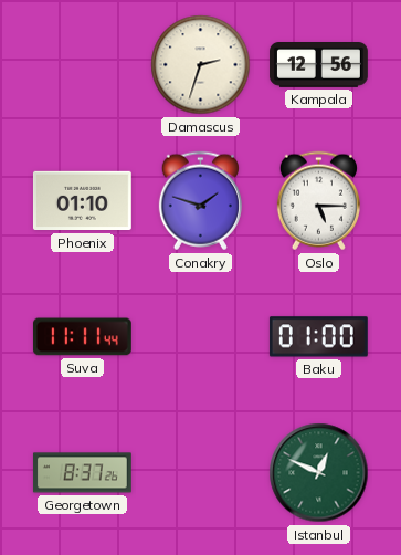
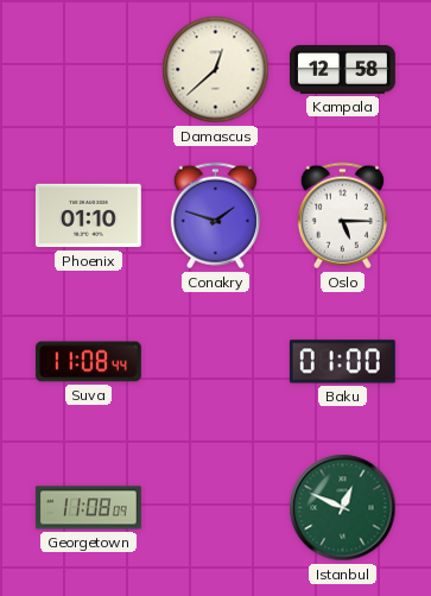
Damascus: 2:33 -> 12:38 (216, 70)
Kampala: 12:56 -> 12:58 (343, 70)
Suva: 11:11 -> 11:08 (88, 362)
Georgetown: 8:37 -> 11:08 (88, 508)
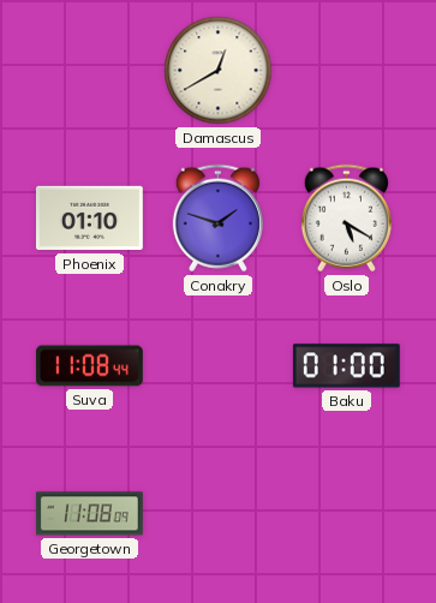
Damascus: 12:38 -> 12:40 (219, 71)
Kampala: 12:58 -> none (343, 70)
Oslo: 5:15 -> 5:20 (346, 219)
Istanbul: 12:49 -> none (343, 508)
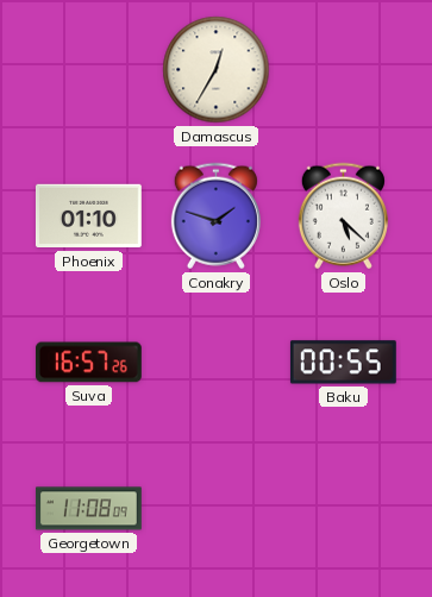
Damascus: 12:40 -> 12:35 (217, 70)
Oslo: 5:20 -> 5:22 (343, 216)
Suva: 11:08 -> 16:57 (88, 363)
Baku: 01:00 -> 00:55 (343, 363)
